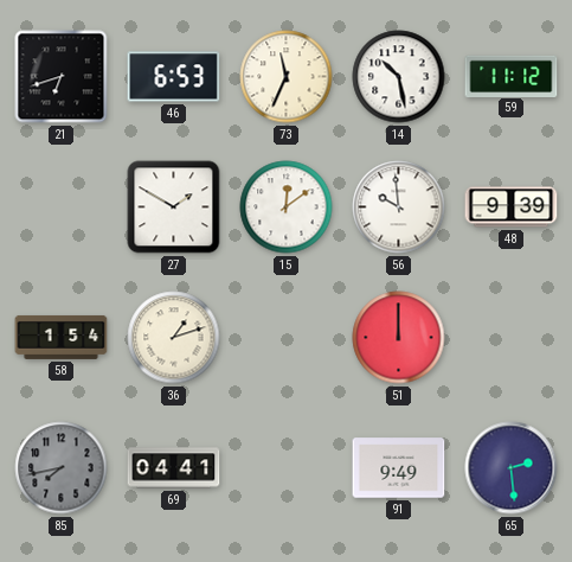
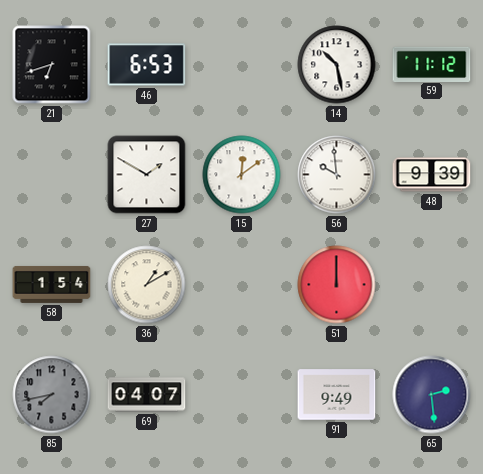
73: 11:34 -> none (287, 77)
36: 1:12 -> 1:10 (147, 285)
69: 04:41 -> 04:07 (147, 395)
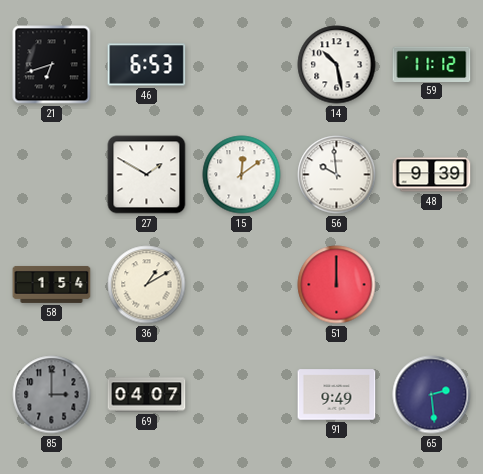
85: 7:43 -> 3:00 (52, 395)
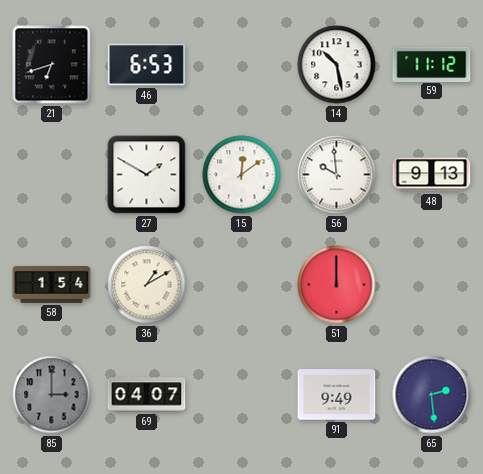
48: 9:39 -> 9:13 (432, 175)
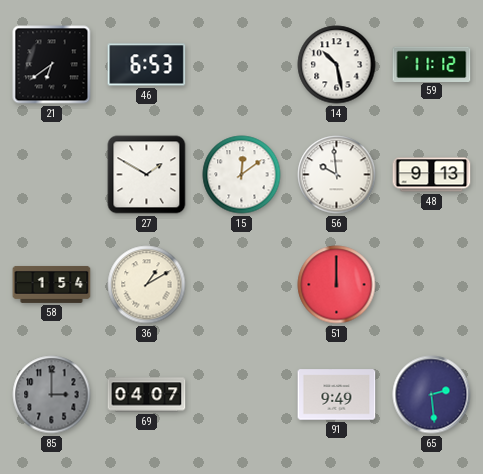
21: 6:42 -> 6:39 (52, 65)
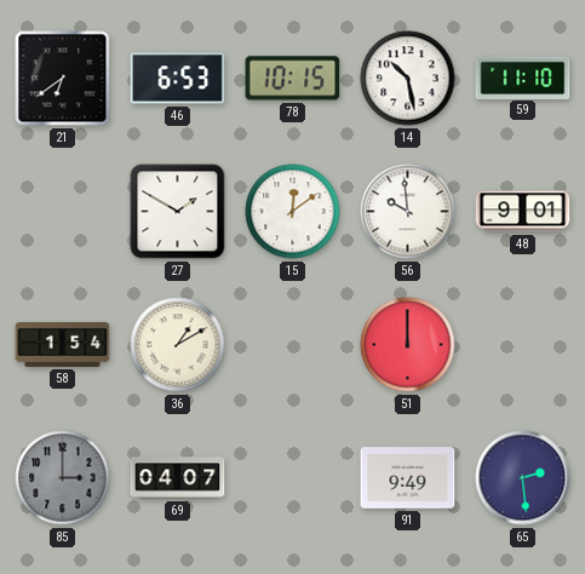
78: none -> 10:15 (293, 79)
59: 11:12 -> 11:10 (523, 78)
48: 9:13 -> 9:01 (523, 212)
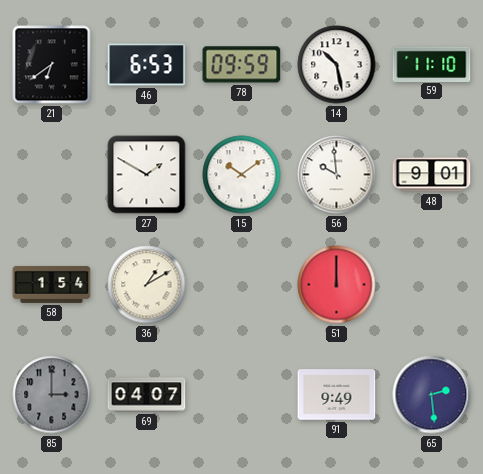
78: 10:15 -> 09:59 (242, 65)
15: 12:09 -> 10:09 (242, 175)
